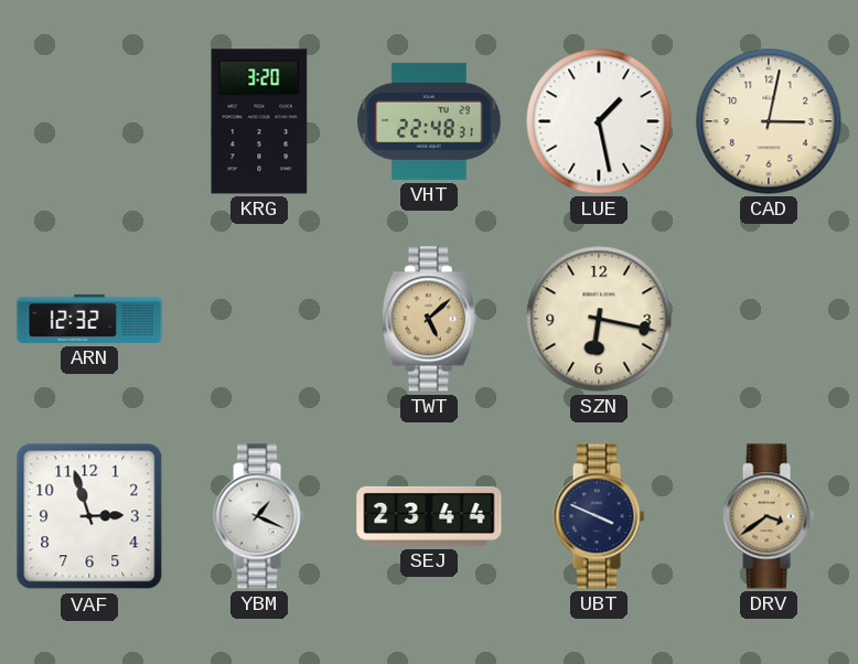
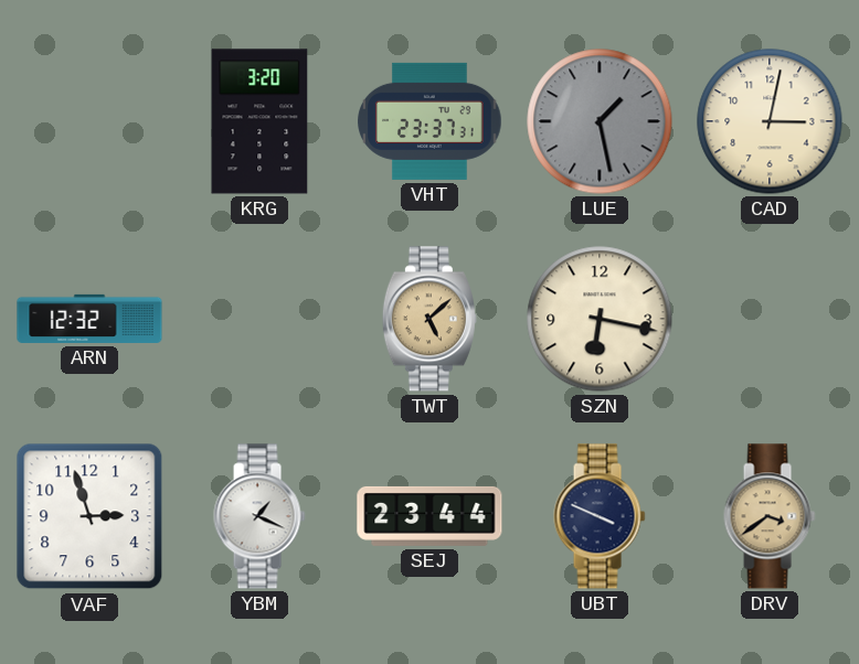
VHT: 22:48 -> 23:37 (430, 121)
LUE dial: white -> grey (600, 121)
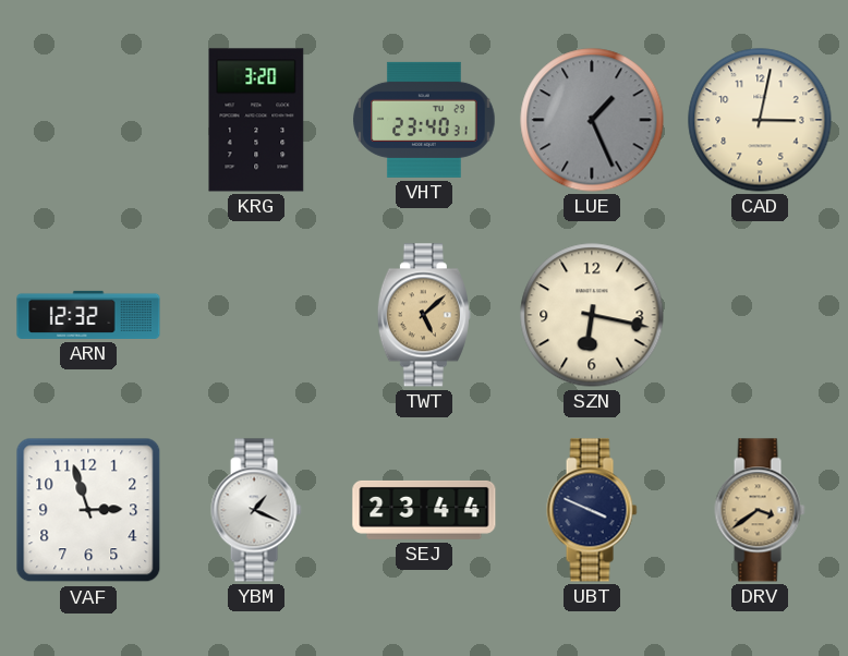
VHT: 23:37 -> 23:40 (424, 120)
LUE: 1:28 -> 1:26 (592, 120)
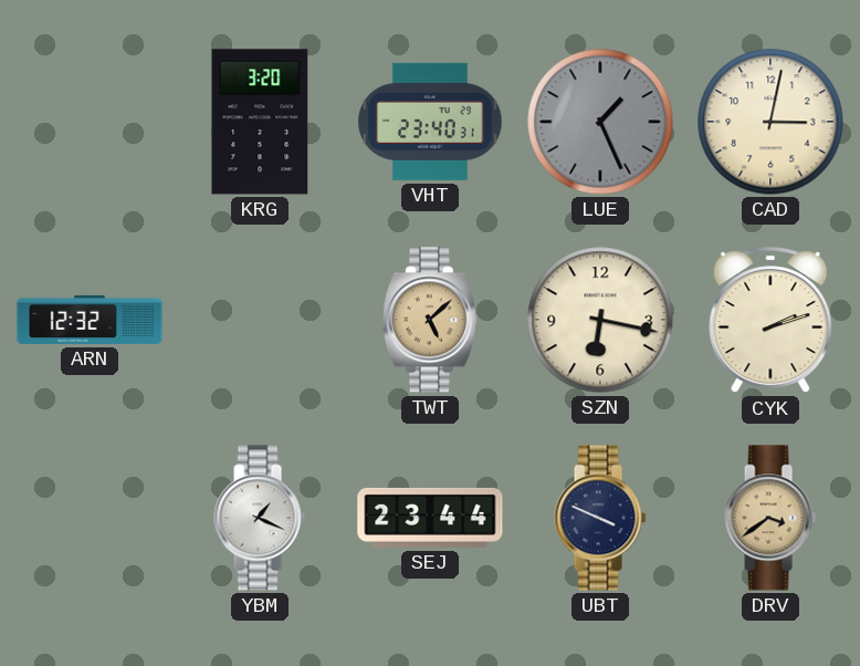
CYK: none -> 2:12 (770, 321)
VAF: 2:57 -> none (88, 510)
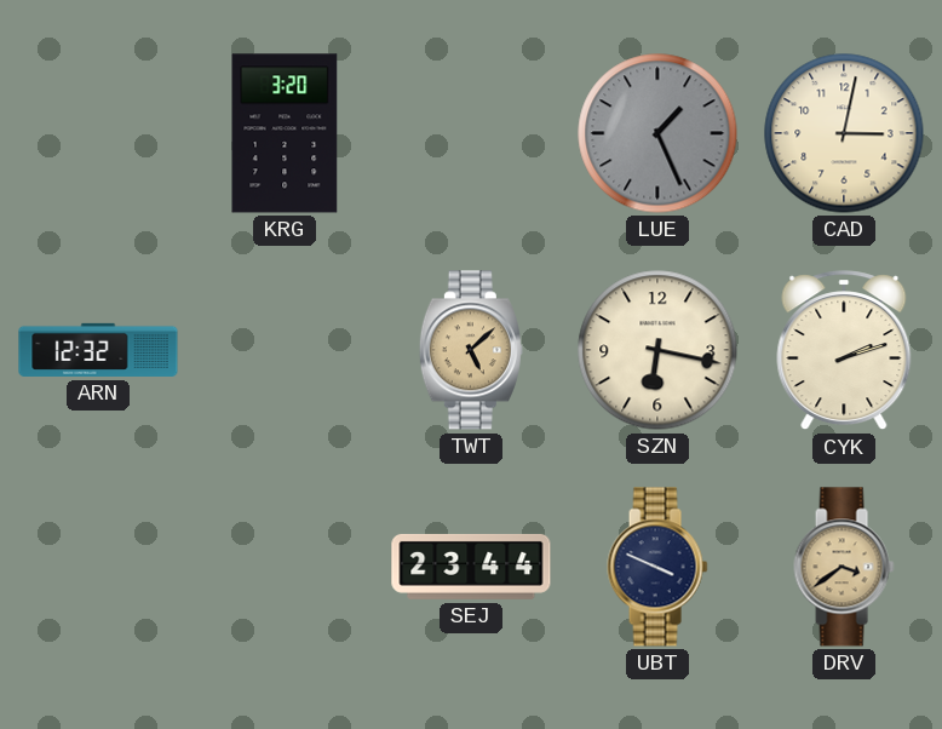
VHT: 23:40 -> none (430, 122)
YBM: 1:19 -> none (260, 518)
